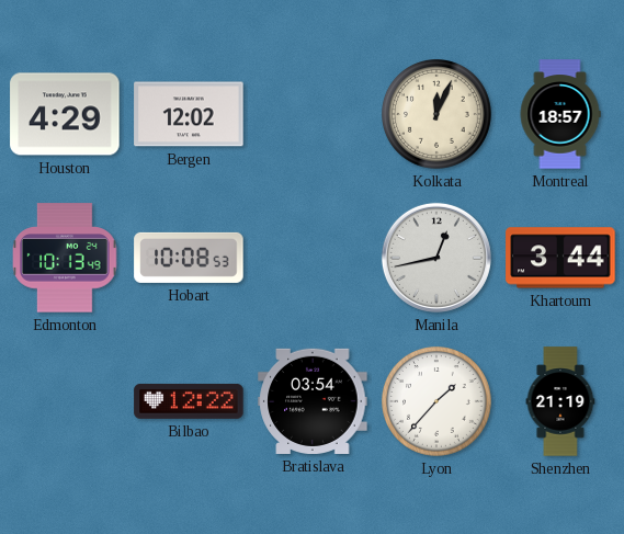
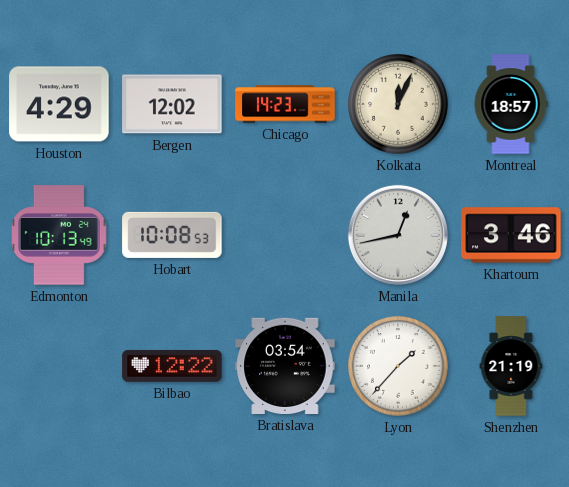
Chicago: none -> 14:23 (285, 104)
Khartoum: 3:44 -> 3:46 (511, 235)
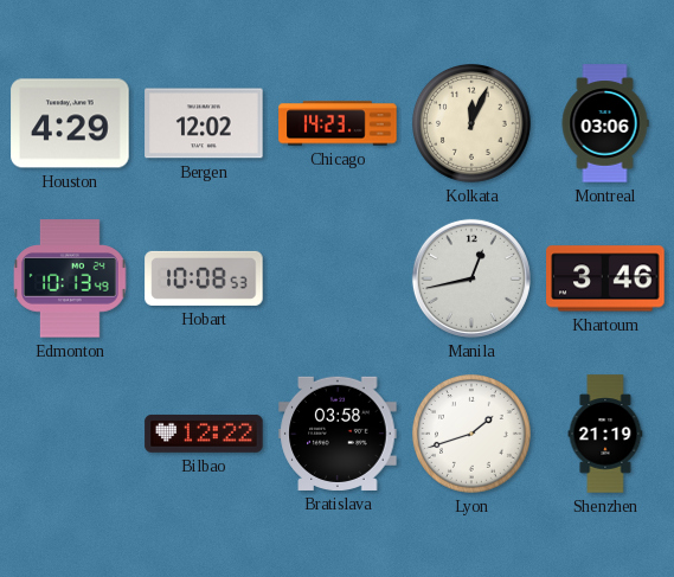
Montreal: 18:57 -> 03:06 (605, 123)
Bratislava: 03:54 -> 03:58 (338, 434)
Lyon: 1:37 -> 1:42 (473, 435)
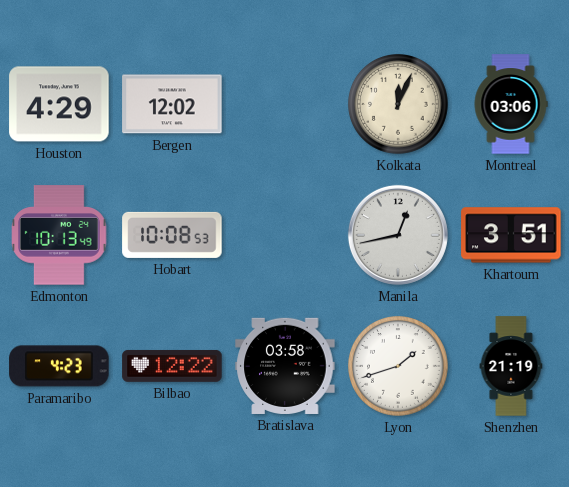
Chicago: 14:23 -> none (338, 123)
Khartoum: 3:46 -> 3:51 (511, 235)
Paramaribo: none -> 4:23 (59, 366)
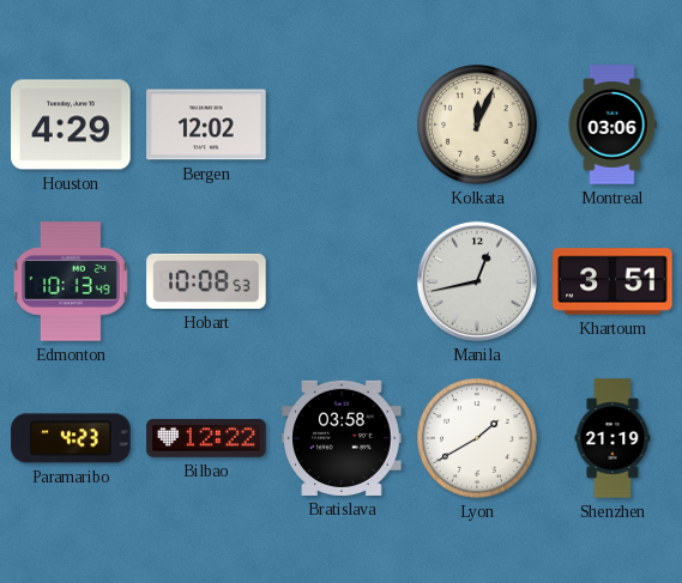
Lyon: 1:42 -> 1:40 (478, 439)
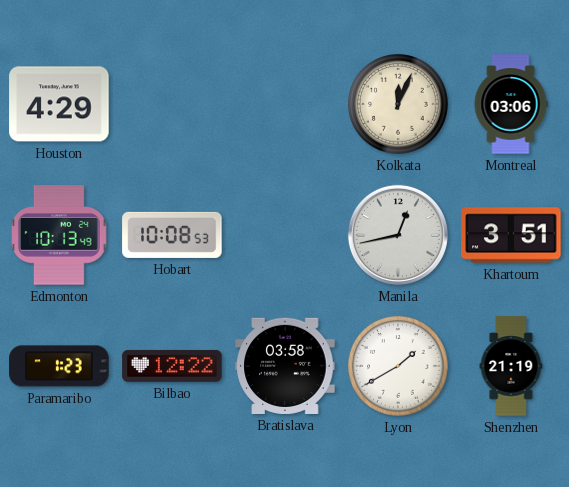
Bergen: 12:02 -> none (206, 125)
Paramaribo: 4:23 -> 1:23 (59, 366)
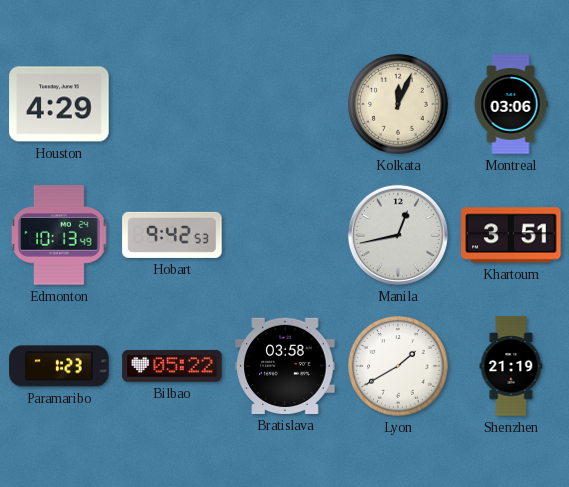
Hobart: 10:08 -> 9:42 (172, 235)
Bilbao: 12:22 -> 05:22 (172, 366)
